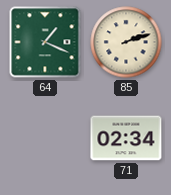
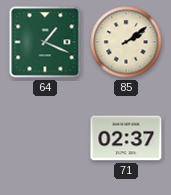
85: 2:12 -> 2:09 (126, 42)
71: 02:34 -> 02:37 (126, 138)
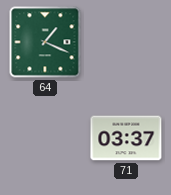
85: 2:09 -> none (126, 42)
71: 02:37 -> 03:37 (126, 138)
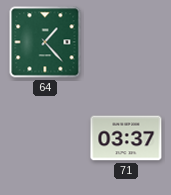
64: 1:19 -> 1:23 (45, 42)
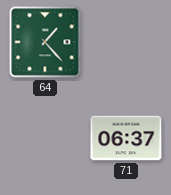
71: 03:37 -> 06:37 (126, 138)
